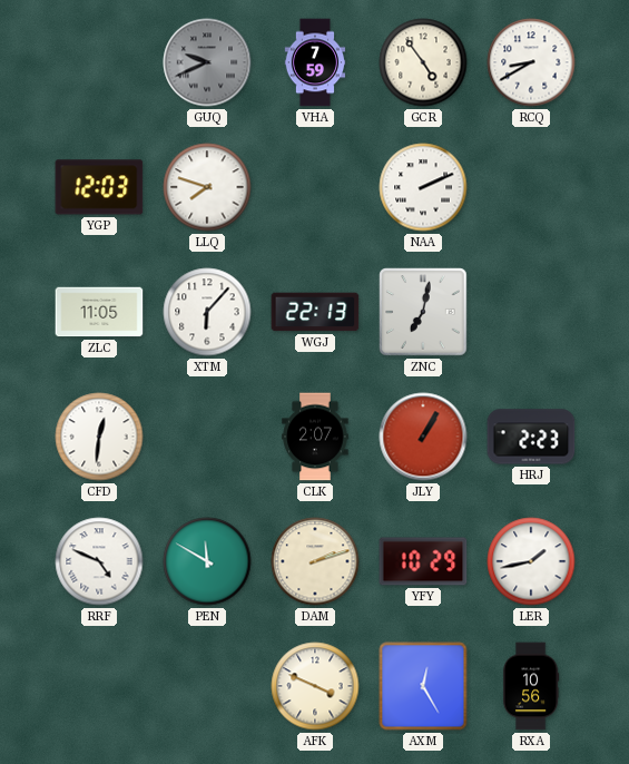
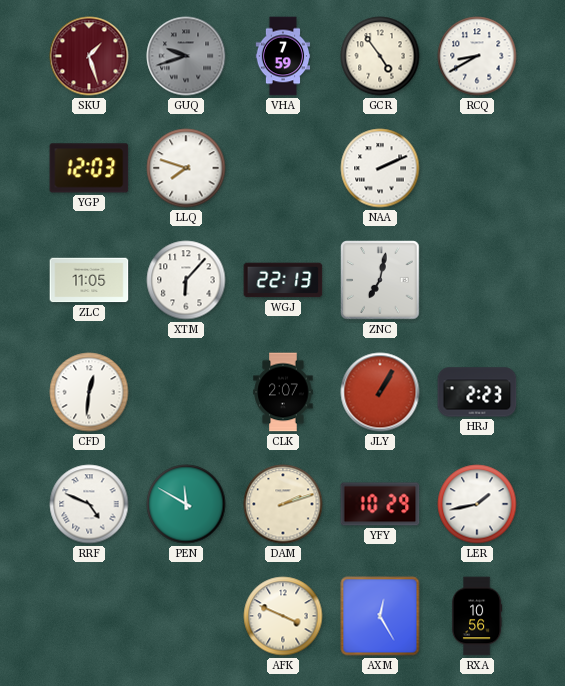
SKU: none -> 1:27 (89, 56)
GUQ: 9:41 -> 9:42 (186, 56)
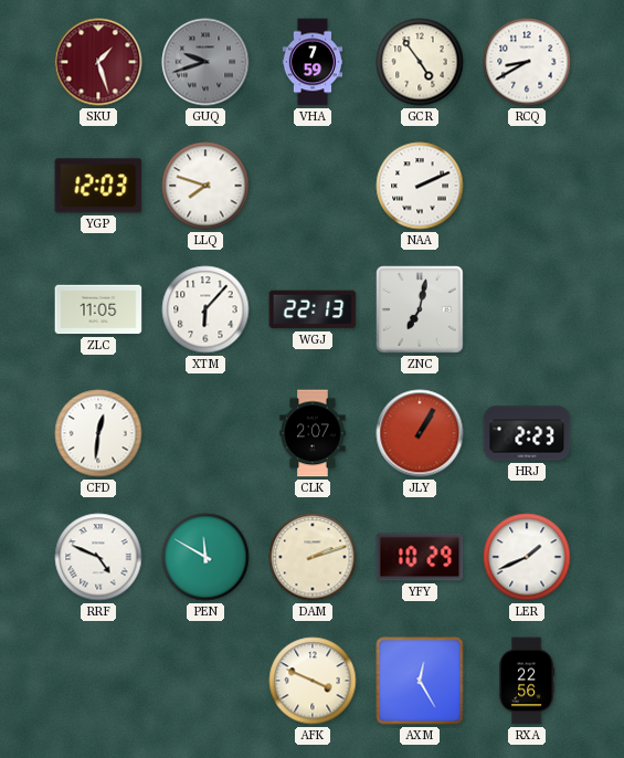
LER: 1:43 -> 1:41 (527, 557)
RXA: 10:56 -> 22:56 (527, 681)
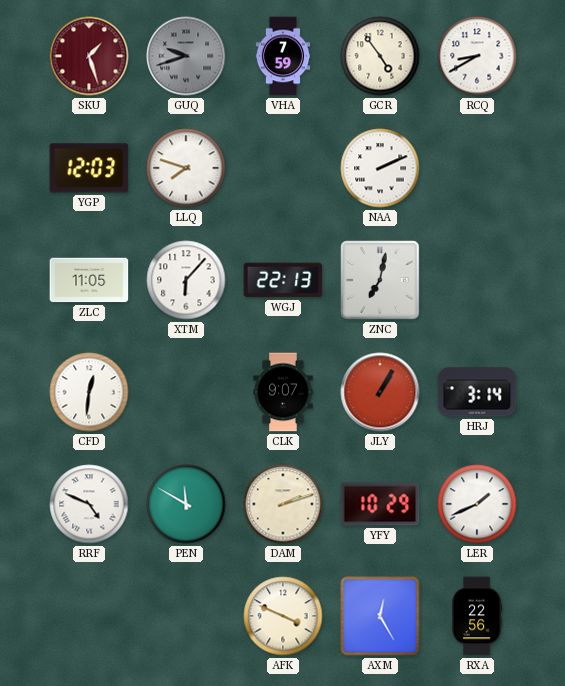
CLK: 2:07 -> 9:07 (283, 392)
HRJ: 2:23 -> 3:14 (477, 392)
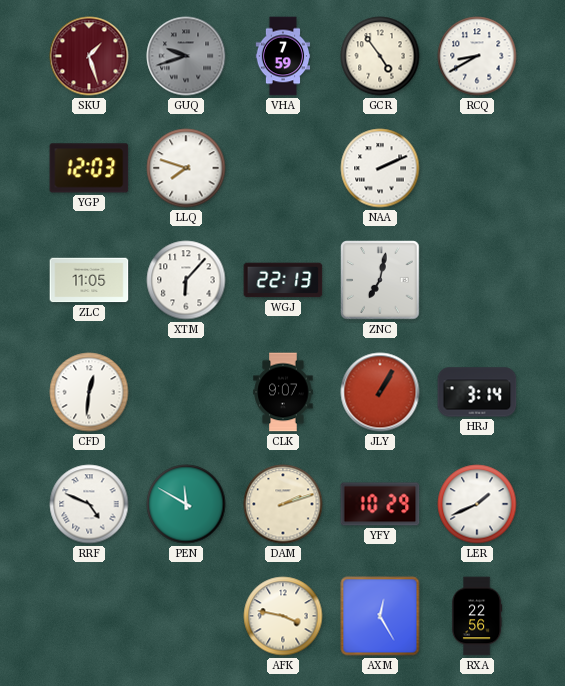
AFK: 3:49 -> 3:47 (283, 616)
